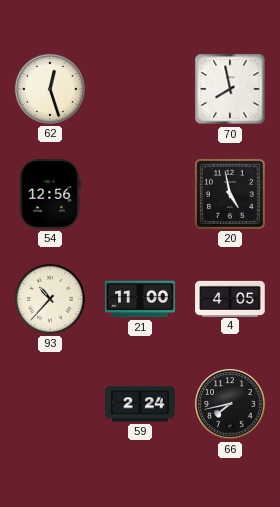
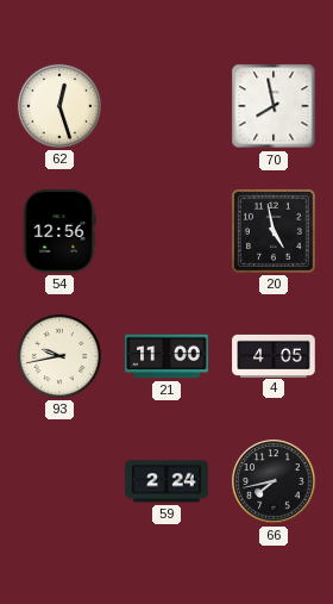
93: 10:37 -> 9:43 (59, 356)
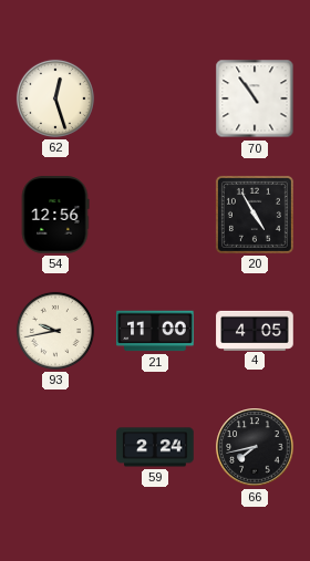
70: 7:58 -> 10:54 (255, 98)
20: 4:58 -> 4:55 (255, 215)
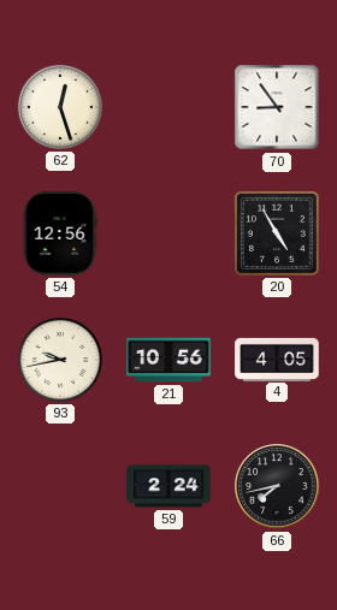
70: 10:54 -> 8:54 (277, 107)
21: 11:00 -> 10:56 (168, 360)
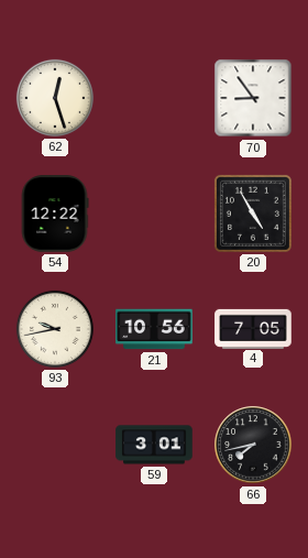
54: 12:56 -> 12:22 (55, 214)
4: 4:05 -> 7:05 (253, 328)
59: 2:24 -> 3:01 (154, 445)
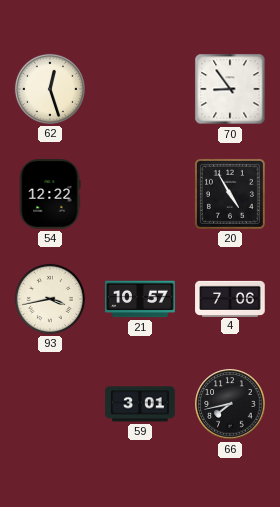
93: 9:43 -> 3:43 (50, 299)
21: 10:56 -> 10:57 (140, 299)
4: 7:05 -> 7:06 (230, 298)
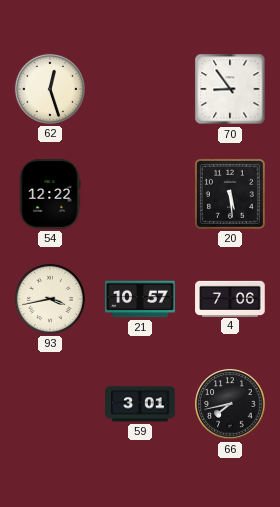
20: 4:55 -> 5:29 (230, 194)
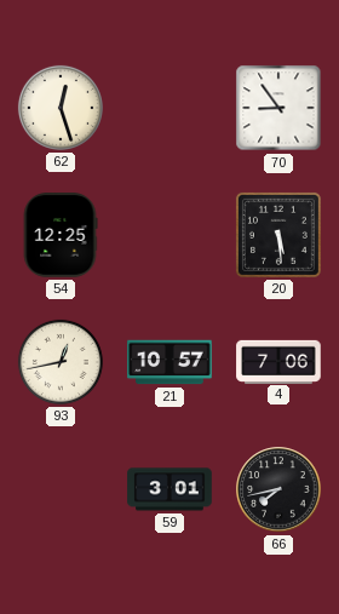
54: 12:22 -> 12:25 (61, 235)
93: 3:43 -> 12:43 (61, 362)
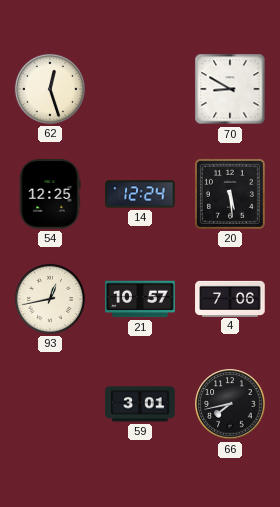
70: 8:54 -> 8:50 (230, 89)
14: none -> 12:24 (140, 194)
